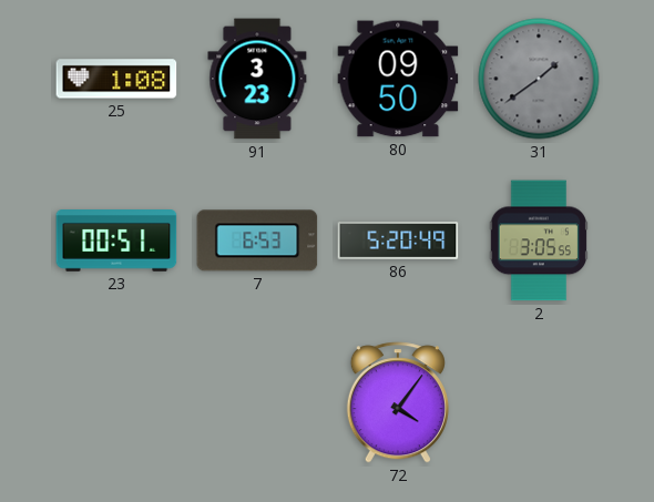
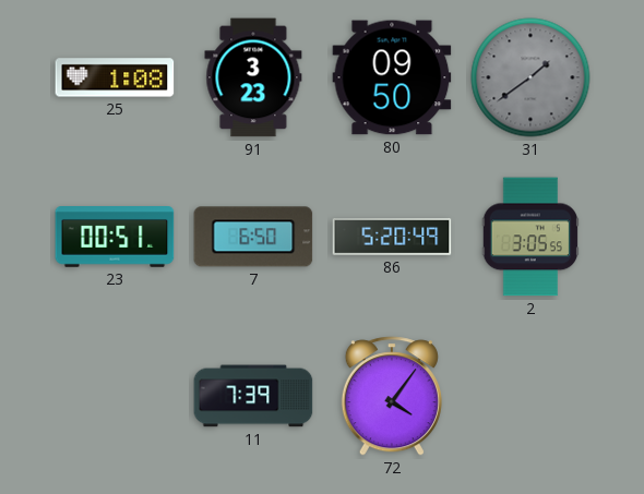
7: 6:53 -> 6:50 (253, 237)
11: none -> 7:39 (253, 396)
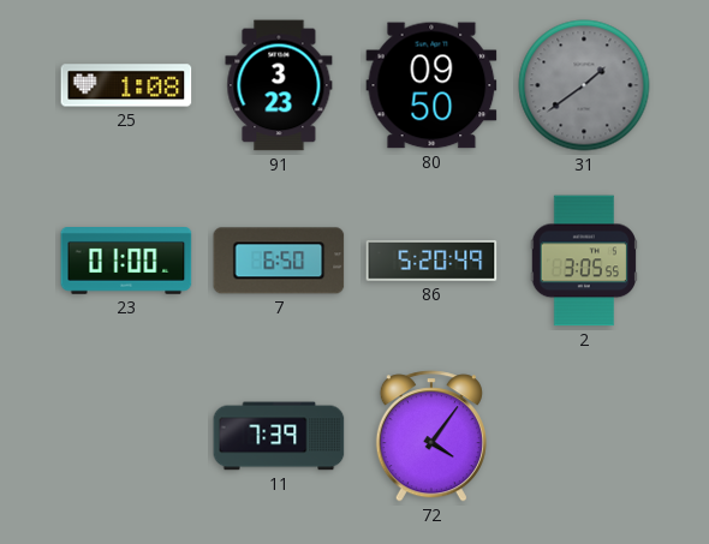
23: 00:51 -> 01:00 (126, 262)
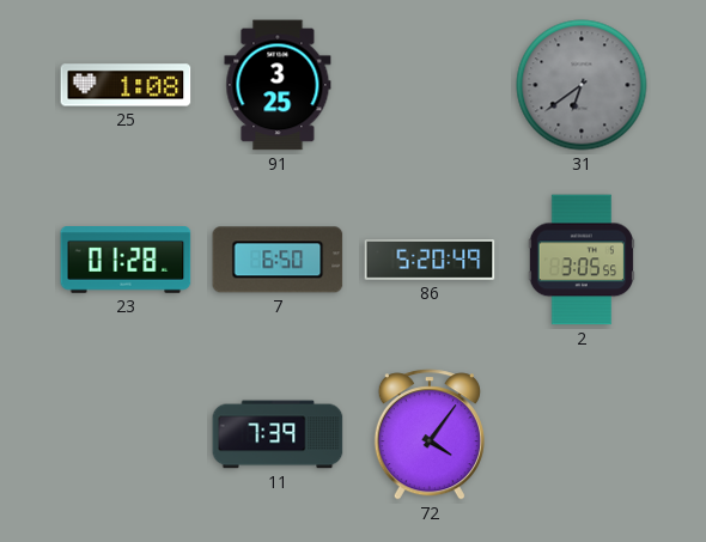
91: 3:23 -> 3:25 (278, 85)
80: 09:50 -> none (431, 85)
31: 1:39 -> 6:39 (582, 85)
23: 01:00 -> 01:28 (126, 261)
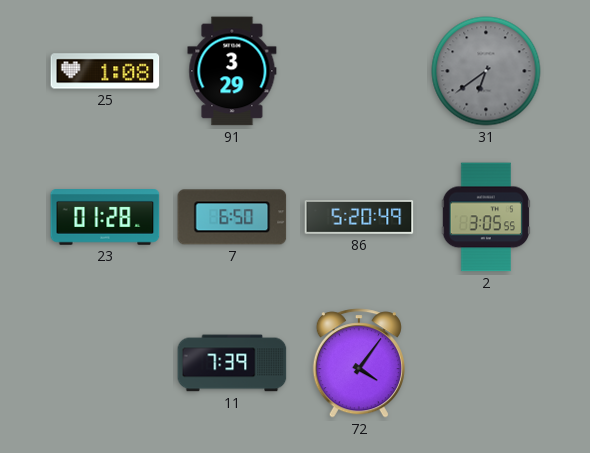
91: 3:25 -> 3:29 (232, 71)
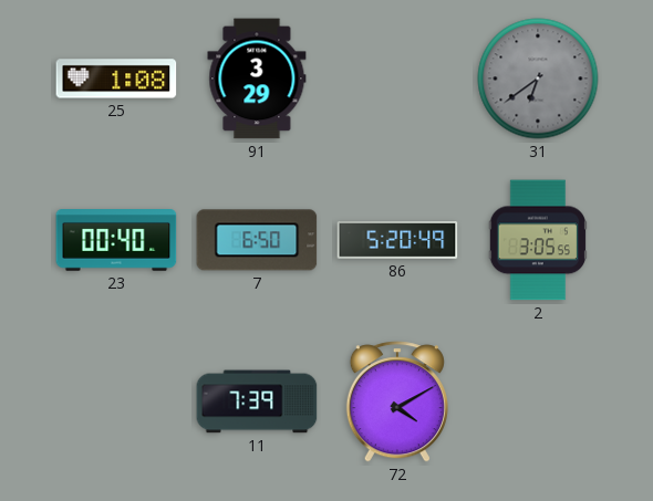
23: 01:28 -> 00:40 (116, 241)
72: 4:06 -> 4:10 (397, 401)
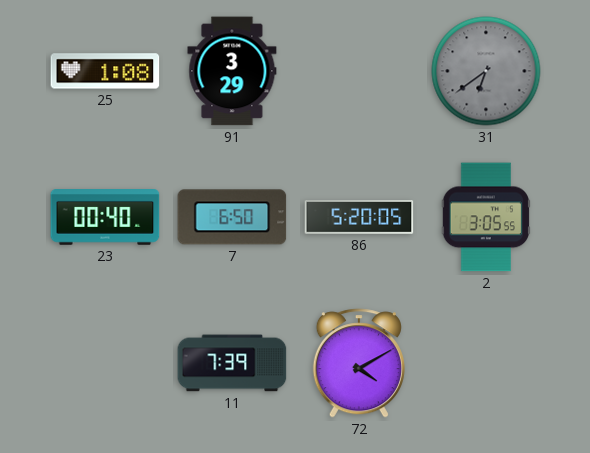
86: 5:20:49 -> 5:20:05 (359, 218)
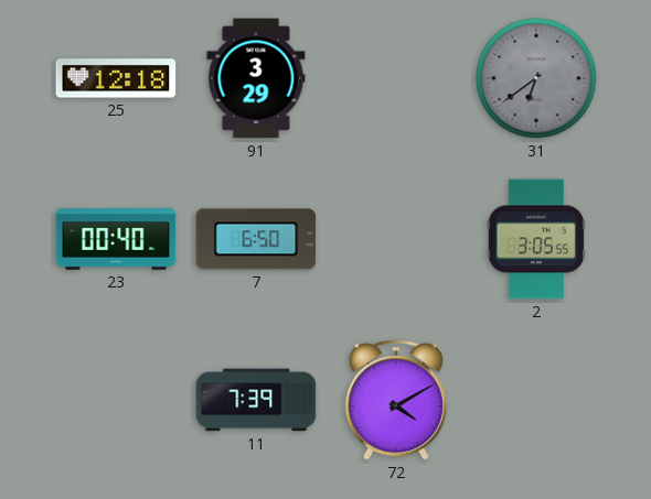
25: 1:08 -> 12:18 (116, 78)
86: 5:20 -> none (359, 218)
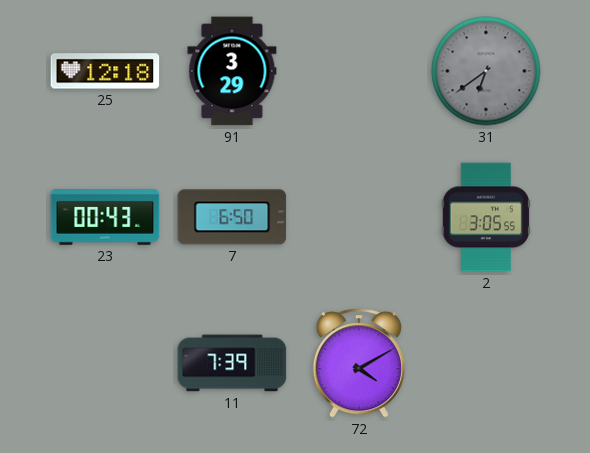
23: 00:40 -> 00:43 (105, 218)
